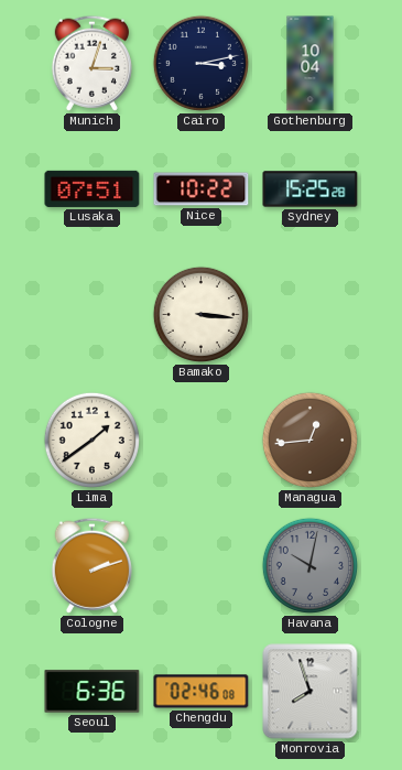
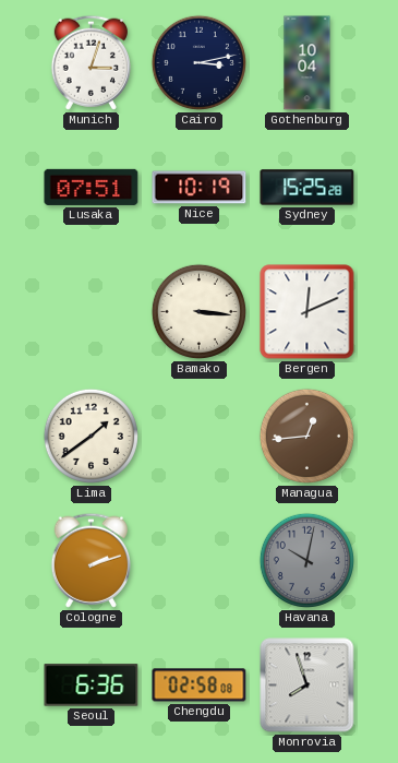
Nice: 10:22 -> 10:19 (200, 188)
Bergen: none -> 12:11 (307, 312)
Chengdu: 02:46 -> 02:58 (200, 685)
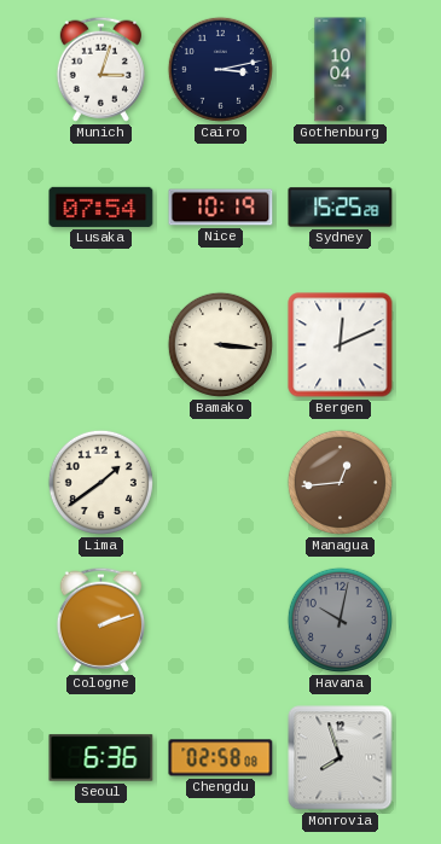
Lusaka: 07:51 -> 07:54 (101, 206)
